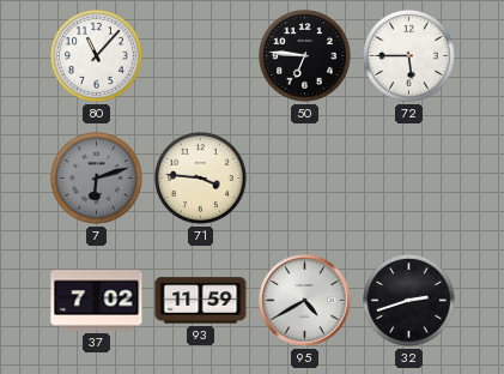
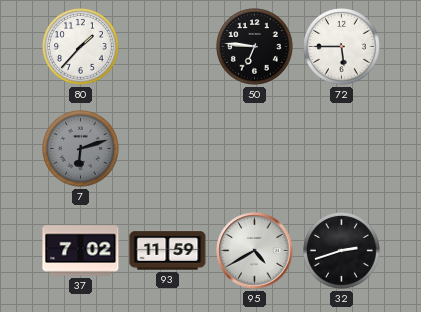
80: 11:07 -> 1:37 (81, 47)
71: 3:46 -> none (201, 179)
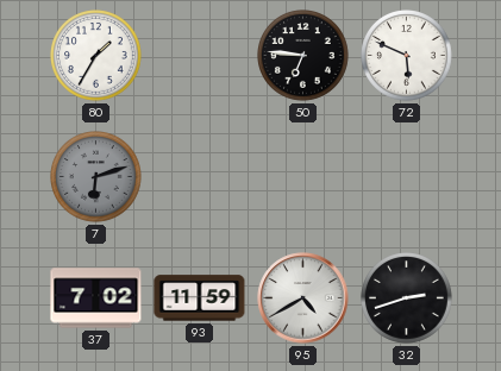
80: 1:37 -> 1:35 (96, 56)
72: 5:45 -> 5:49 (407, 56)
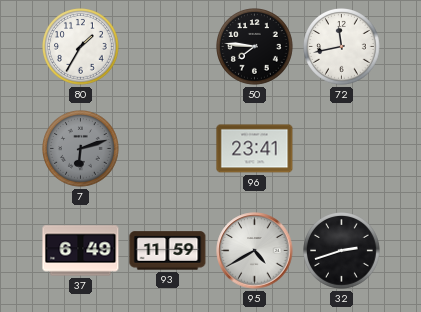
50: 6:46 -> 7:46 (255, 47)
72: 5:49 -> 11:43 (342, 47)
96: none -> 23:41 (255, 149)
37: 7:02 -> 6:49 (81, 251)
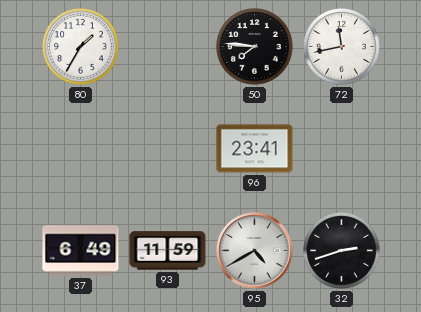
7: 6:12 -> none (81, 149)
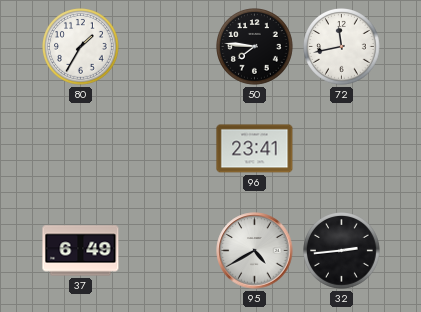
93: 11:59 -> none (168, 251)
32: 2:42 -> 2:44 (342, 251)
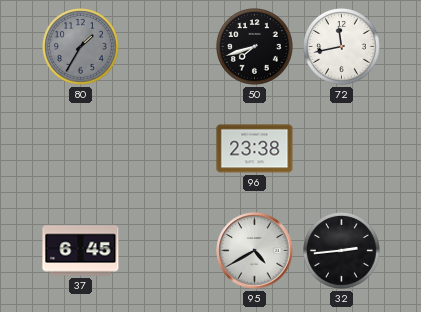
80 dial: white -> grey (81, 47)
50: 7:46 -> 7:42 (255, 47)
96: 23:41 -> 23:38 (255, 149)
37: 6:49 -> 6:45 (81, 251)
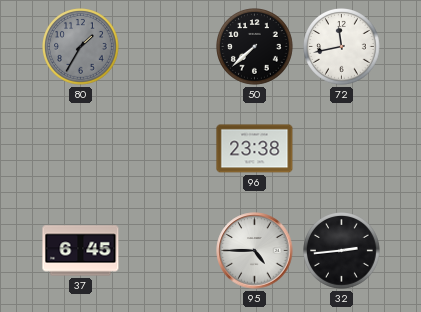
50: 7:42 -> 7:38 (255, 47)
95: 4:40 -> 4:45 (255, 251)
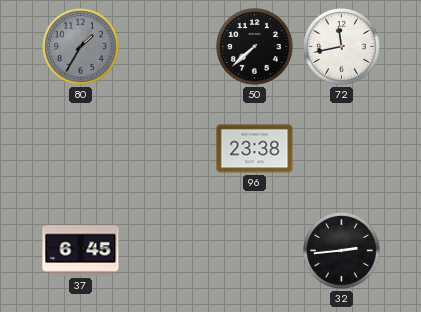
95: 4:45 -> none (255, 251)
